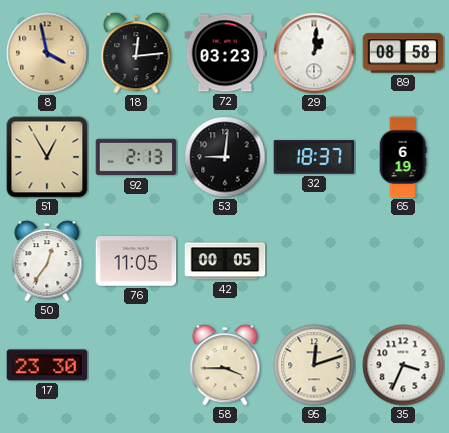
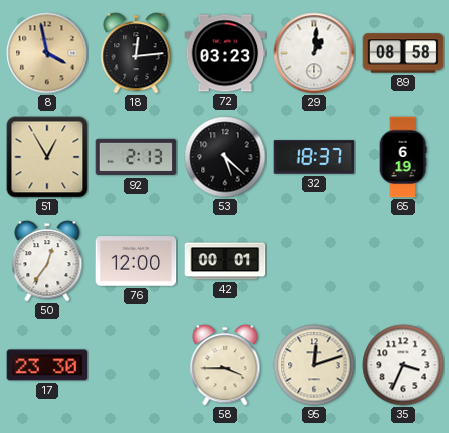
53: 9:01 -> 5:22 (225, 157)
76: 11:05 -> 12:00 (136, 261)
42: 00:05 -> 00:01 (225, 261)
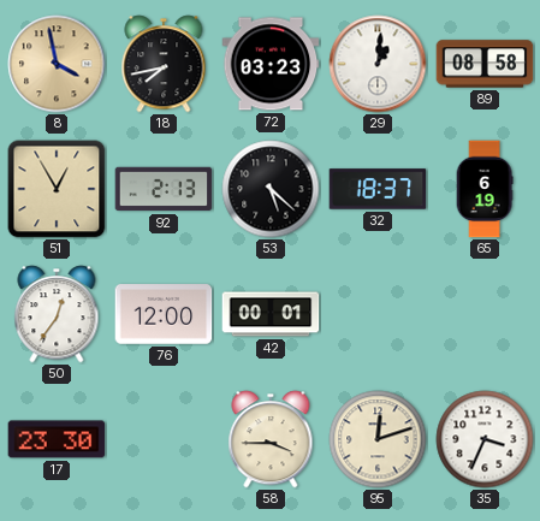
18: 12:14 -> 7:43 (164, 64)
